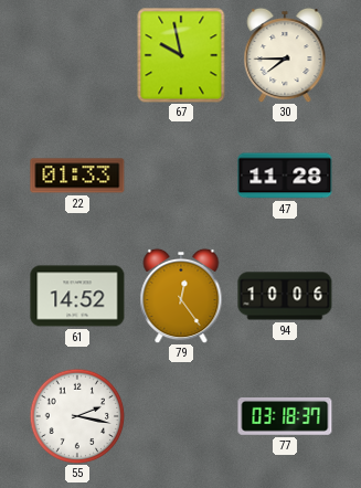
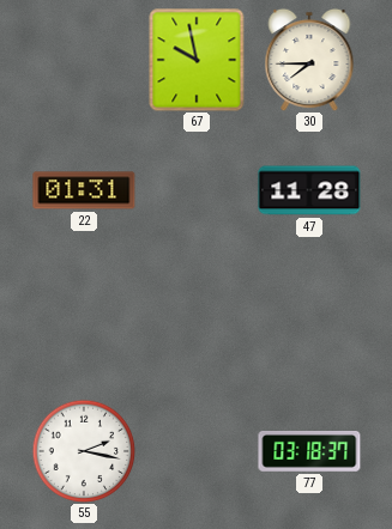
22: 01:33 -> 01:31 (84, 190)
61: 14:52 -> none (77, 296)
79: 12:24 -> none (181, 296)
94: 10:06 -> none (285, 296)
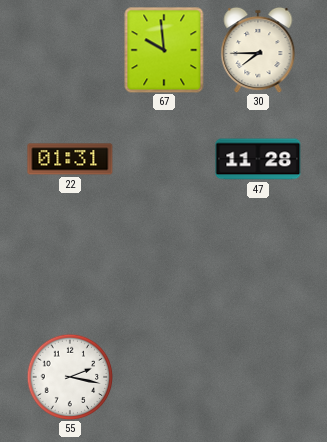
67: 9:58 -> 9:59 (164, 50)
77: 03:18 -> none (309, 452)
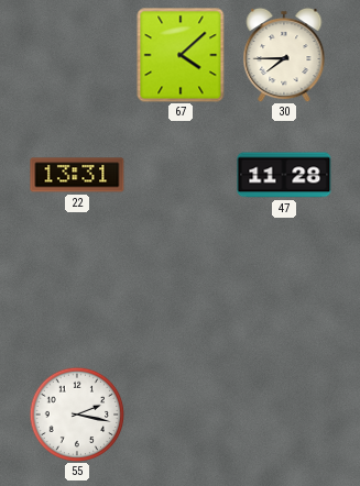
67: 9:59 -> 4:08 (181, 55)
22: 01:31 -> 13:31 (77, 175)
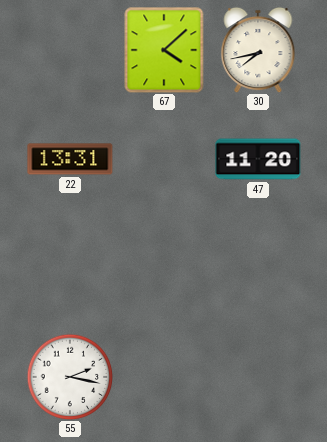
30: 7:45 -> 7:43 (258, 50)
47: 11:28 -> 11:20 (258, 159)
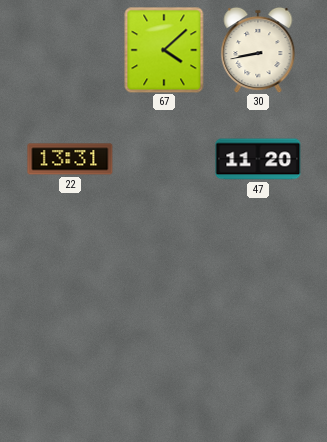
30: 7:43 -> 8:43 (258, 50)
55: 2:17 -> none (70, 377)
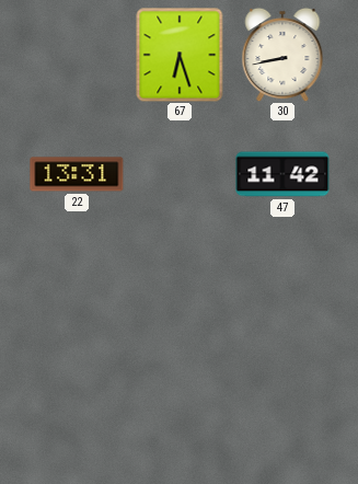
67: 4:08 -> 6:27 (180, 55)
47: 11:20 -> 11:42 (282, 174)
